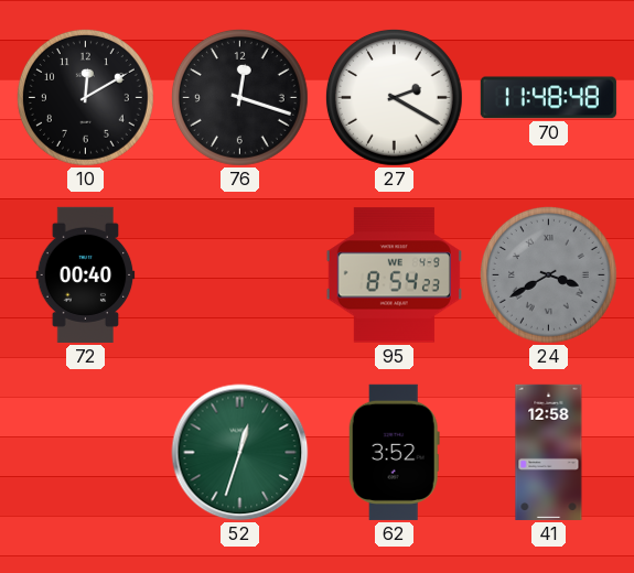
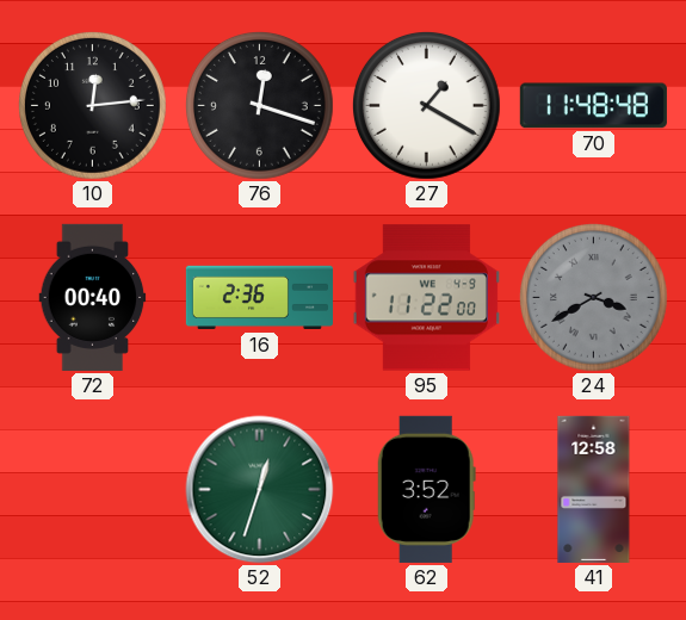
10: 12:10 -> 12:14 (92, 105)
27: 2:20 -> 1:20 (426, 105)
16: none -> 2:36 (259, 298)
95: 8:54 -> 11:22 (426, 298)
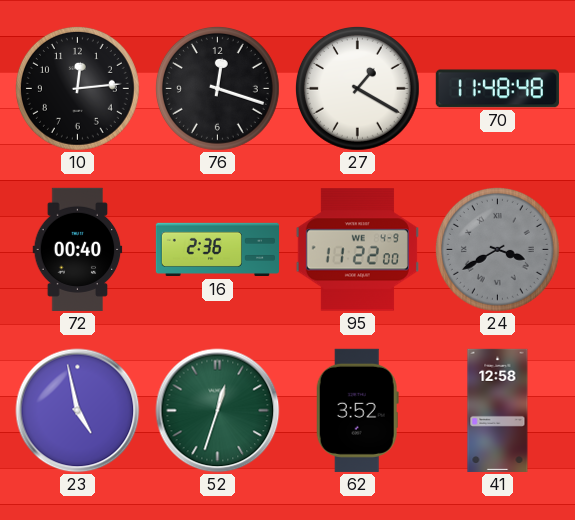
23: none -> 4:58 (78, 411)
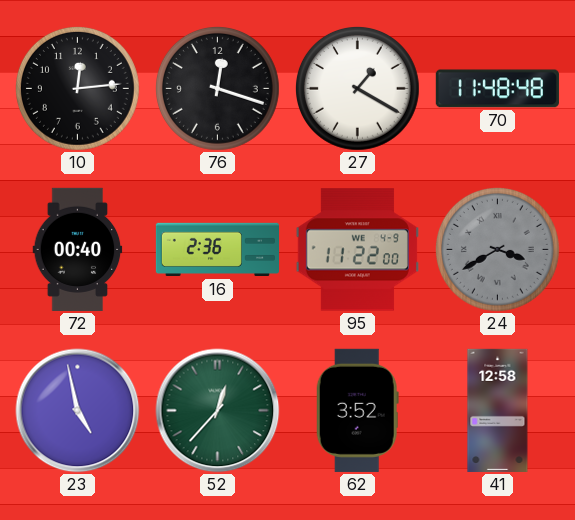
52: 12:33 -> 12:37 (218, 411)
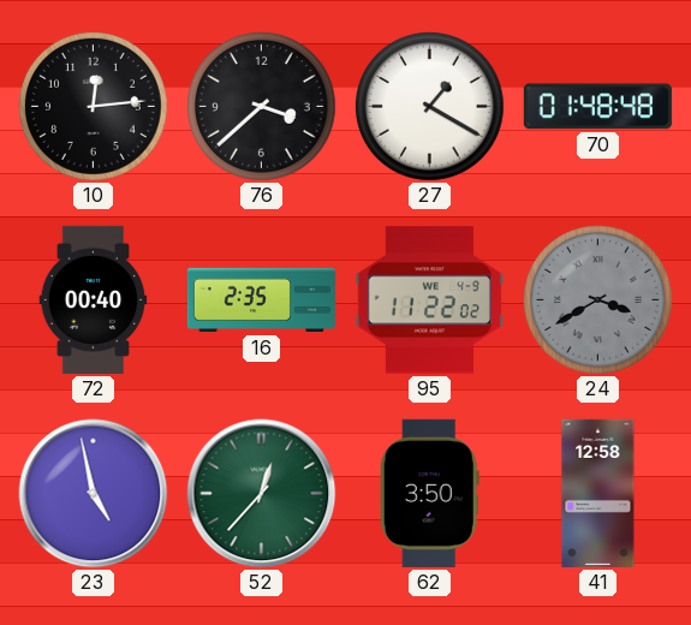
76: 12:18 -> 3:38 (261, 106)
70: 11:48 -> 01:48 (597, 107)
16: 2:36 -> 2:35 (261, 300)
95: 11:22:00 -> 11:22:02 (429, 300)
62: 3:52 -> 3:50 (429, 493)
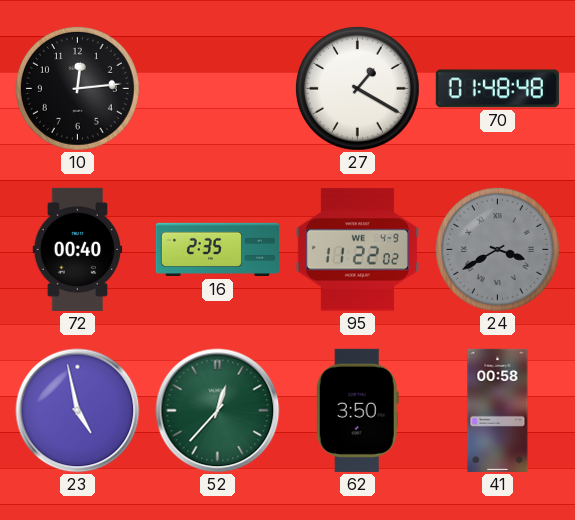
76: 3:38 -> none (261, 106)
41: 12:58 -> 00:58 (498, 410)
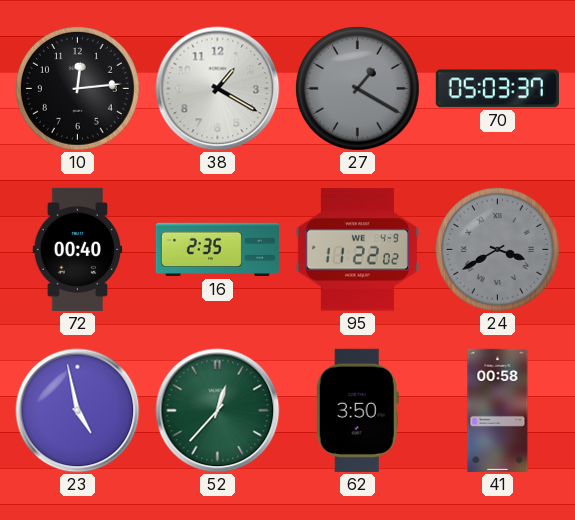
38: none -> 1:20 (218, 89)
27 dial: white -> grey (357, 88)
70: 01:48 -> 05:03 (497, 89)
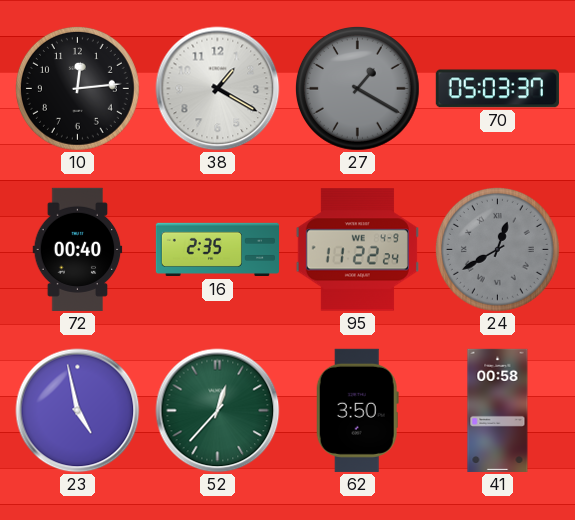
95: 11:22:02 -> 11:22:24 (357, 250)
24: 3:40 -> 12:40 (497, 249)
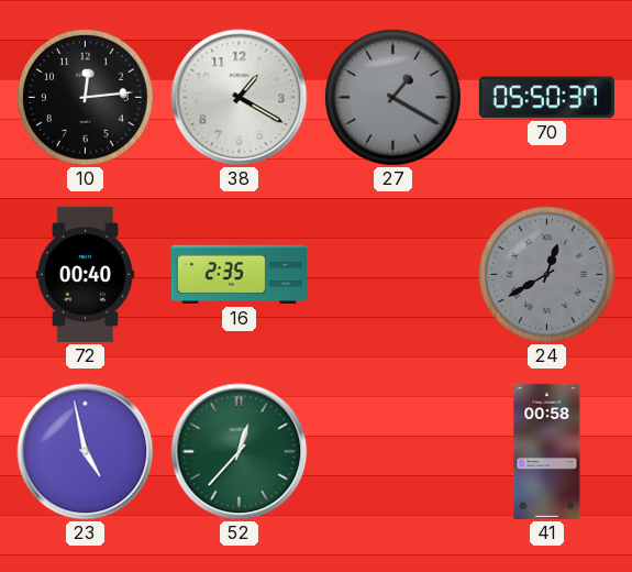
70: 05:03 -> 05:50 (546, 98)
95: 11:22 -> none (357, 250)
62: 3:50 -> none (357, 410)
